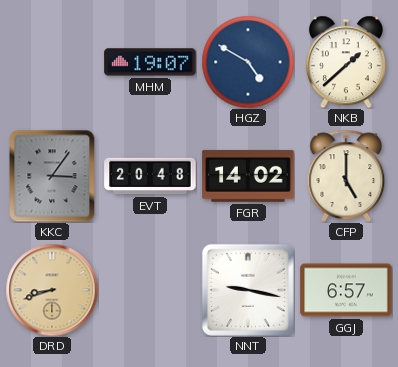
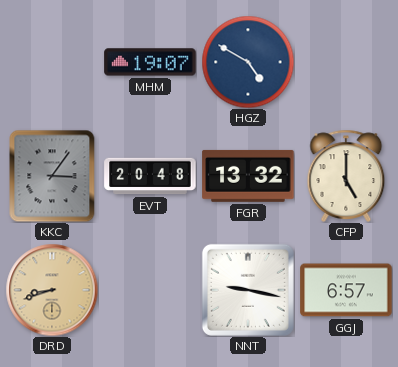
NKB: 1:38 -> none (346, 62)
FGR: 14:02 -> 13:32 (248, 176)
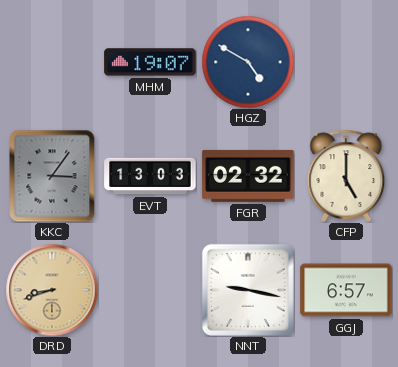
EVT: 20:48 -> 13:03 (150, 176)
FGR: 13:32 -> 02:32 (248, 176)
